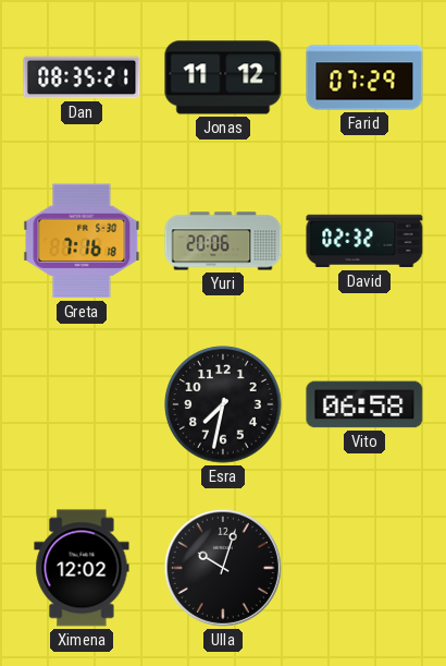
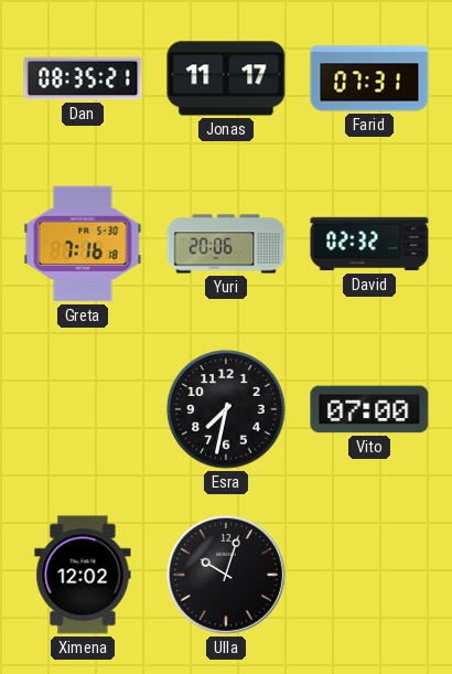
Jonas: 11:12 -> 11:17 (226, 78)
Farid: 07:29 -> 07:31 (369, 78)
Vito: 06:58 -> 07:00 (369, 409)
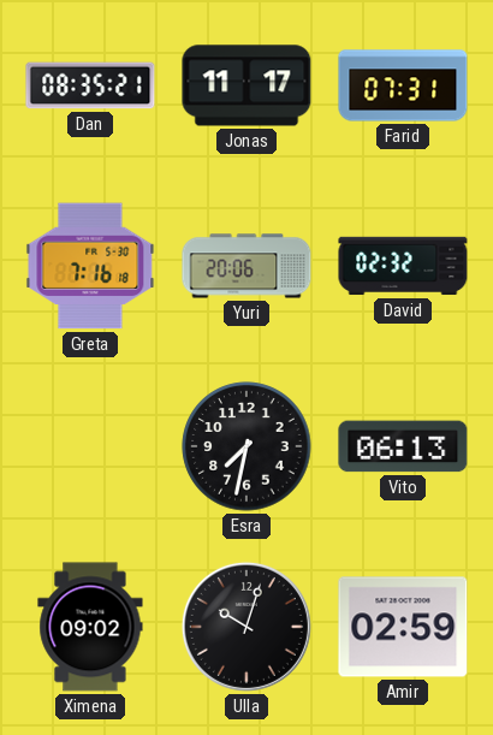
Vito: 07:00 -> 06:13 (403, 446)
Ximena: 12:02 -> 09:02 (90, 627)
Amir: none -> 02:59 (403, 627)
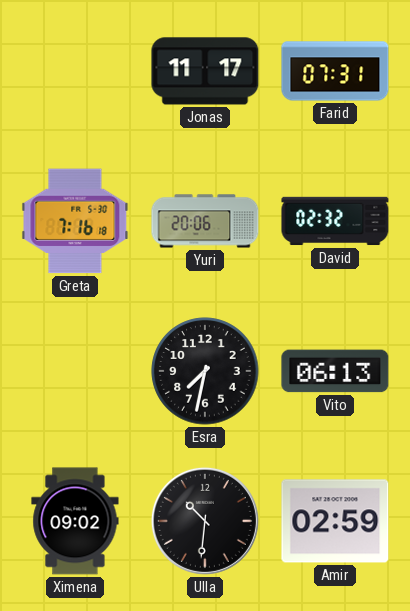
Dan: 08:35 -> none (90, 85)
Ulla: 10:03 -> 10:31 (205, 521)
